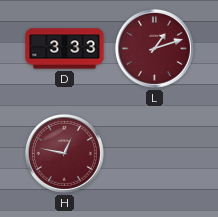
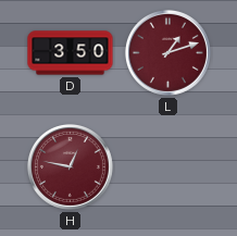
D: 3:33 -> 3:50 (71, 53)
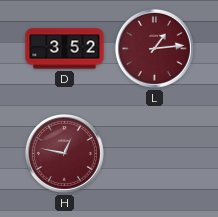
D: 3:50 -> 3:52 (65, 49)
L: 1:12 -> 1:14 (154, 48)
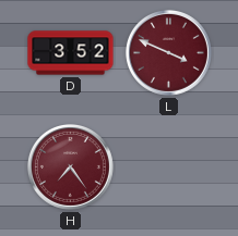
L: 1:14 -> 3:49 (168, 52)
H: 12:47 -> 7:24 (70, 166)
